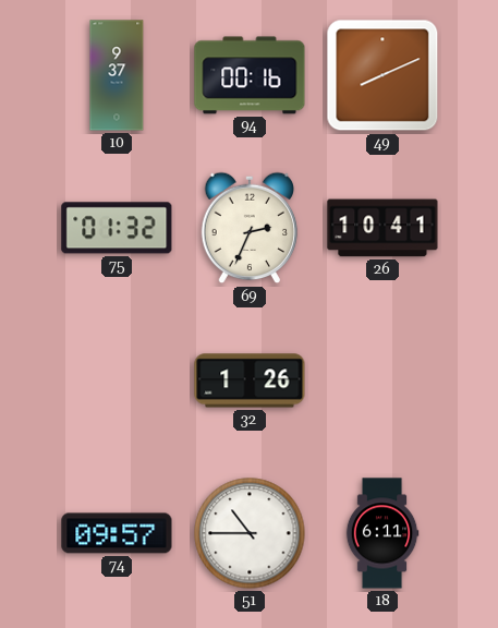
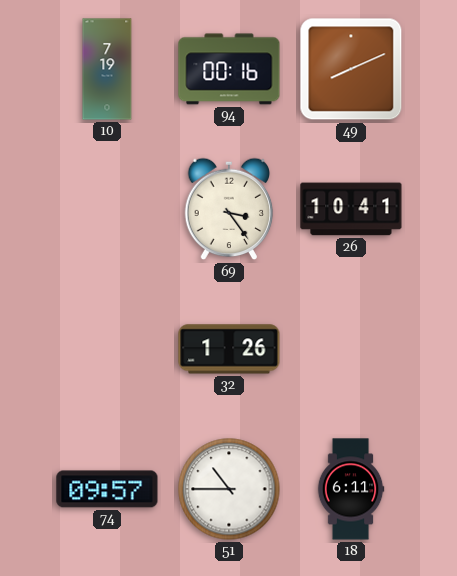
10: 9:37 -> 7:19 (107, 69)
75: 01:32 -> none (117, 228)
69: 2:34 -> 3:24 (229, 209)
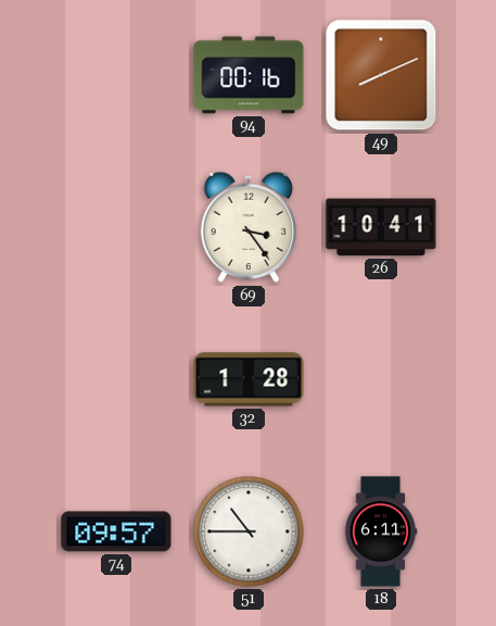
10: 7:19 -> none (107, 69)
32: 1:26 -> 1:28 (249, 379)
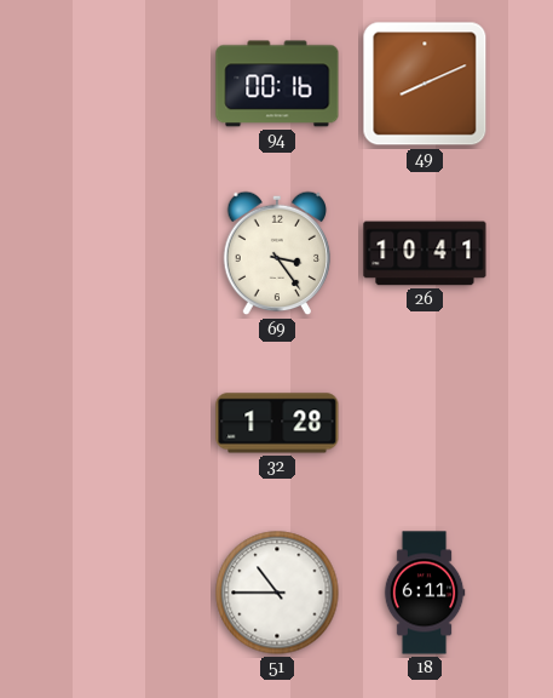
74: 09:57 -> none (116, 531)
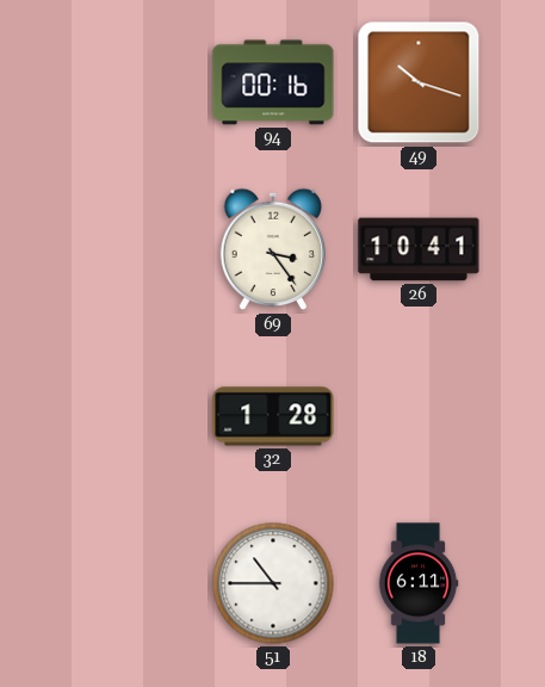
49: 8:11 -> 10:18 (419, 82)
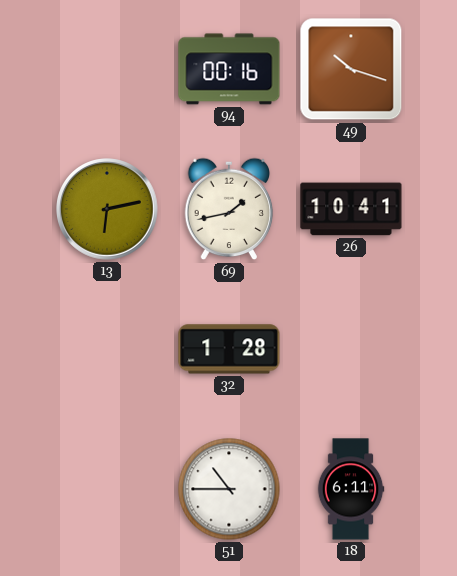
13: none -> 6:13 (107, 209)
69: 3:24 -> 1:43 (229, 209)
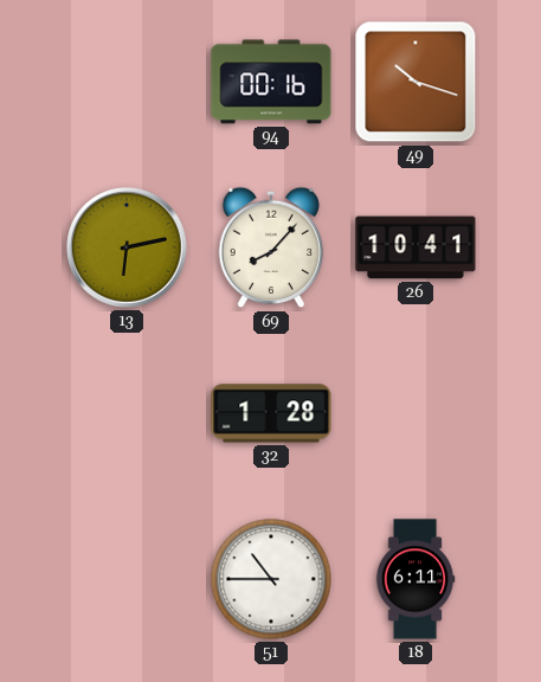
69: 1:43 -> 8:07 (271, 247)
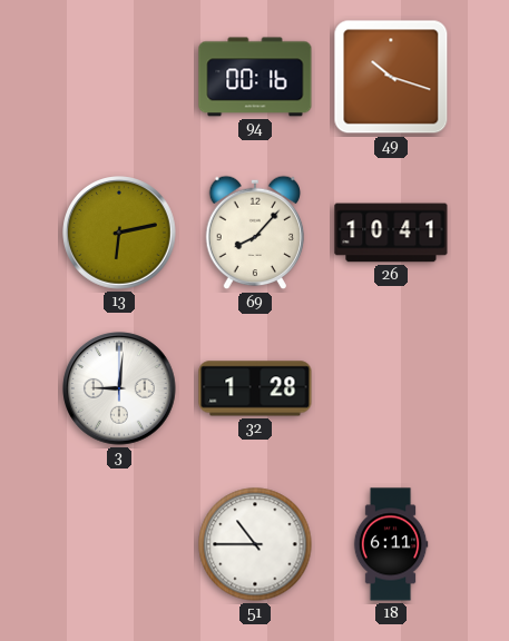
3: none -> 9:01 (119, 388)
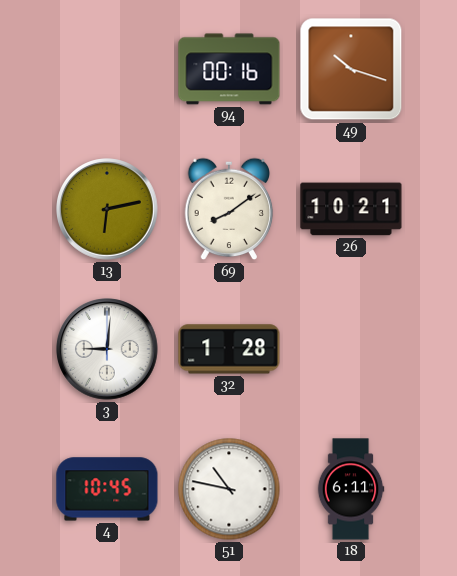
69: 8:07 -> 8:09 (229, 209)
26: 10:41 -> 10:21 (351, 209)
4: none -> 10:45 (107, 489)
51: 10:45 -> 10:47 (229, 489)
